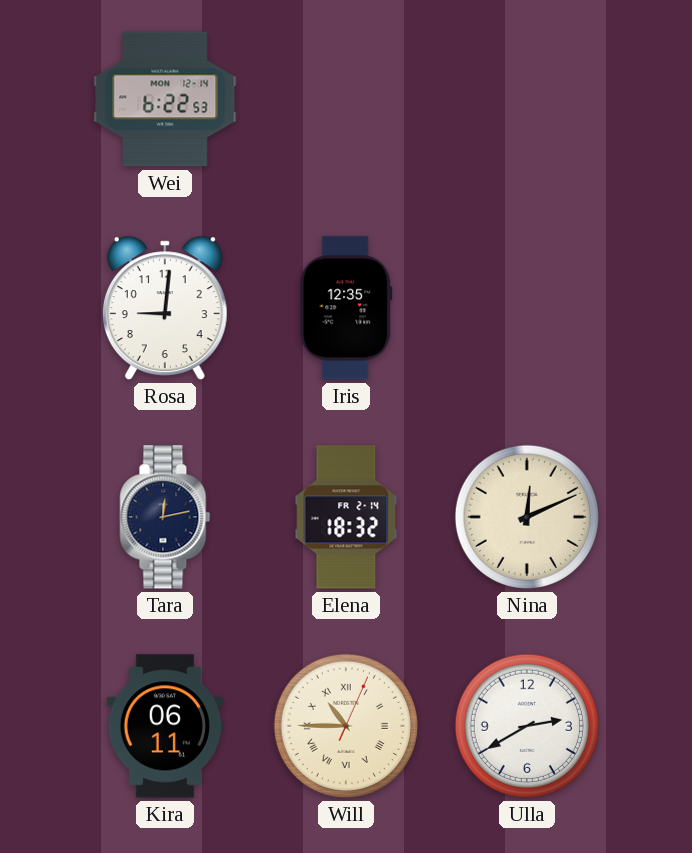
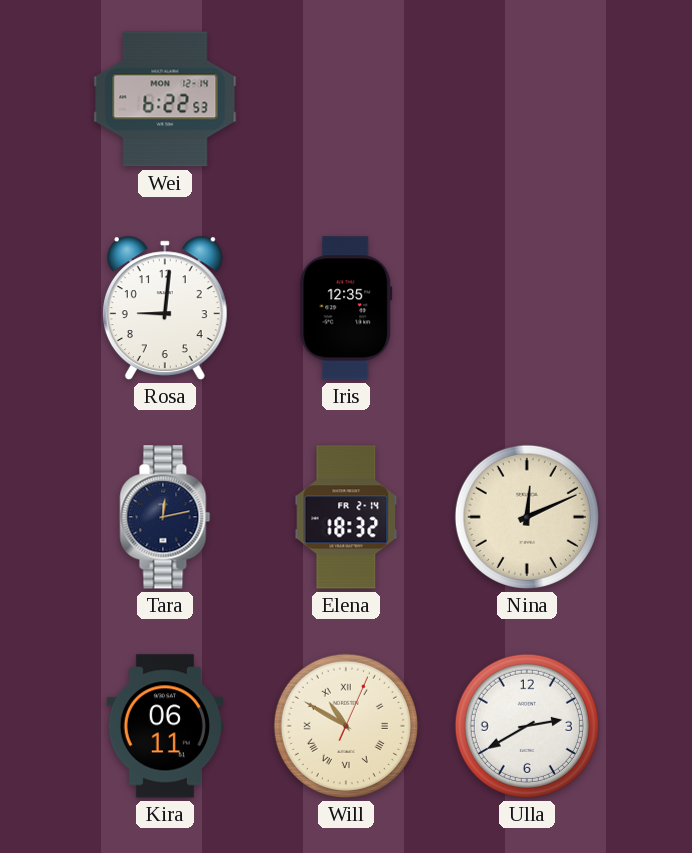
Will: 10:45 -> 10:50 (346, 726)
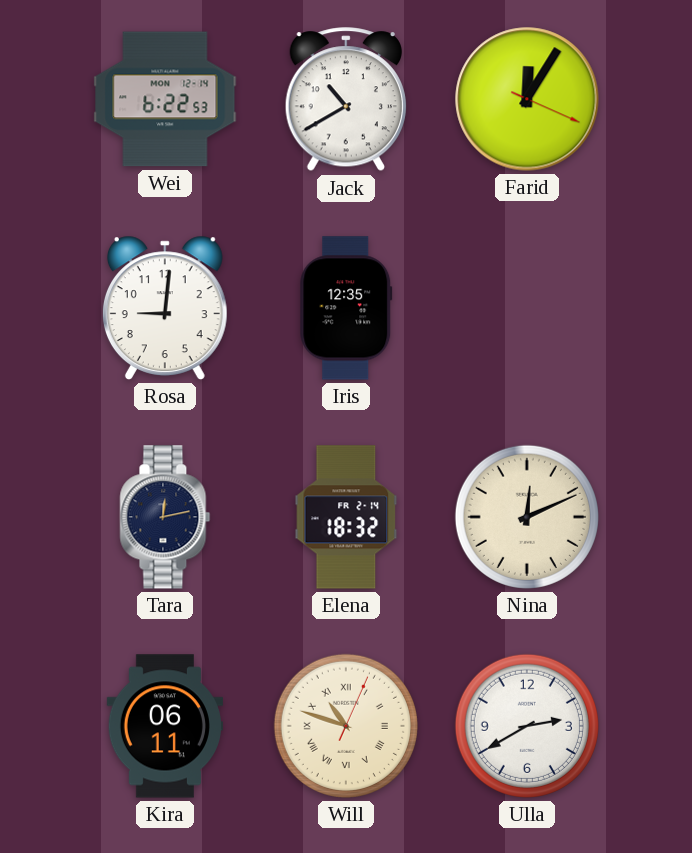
Jack: none -> 10:40 (345, 100)
Farid: none -> 12:05 (527, 99)
Will: 10:50 -> 10:48 (346, 726)
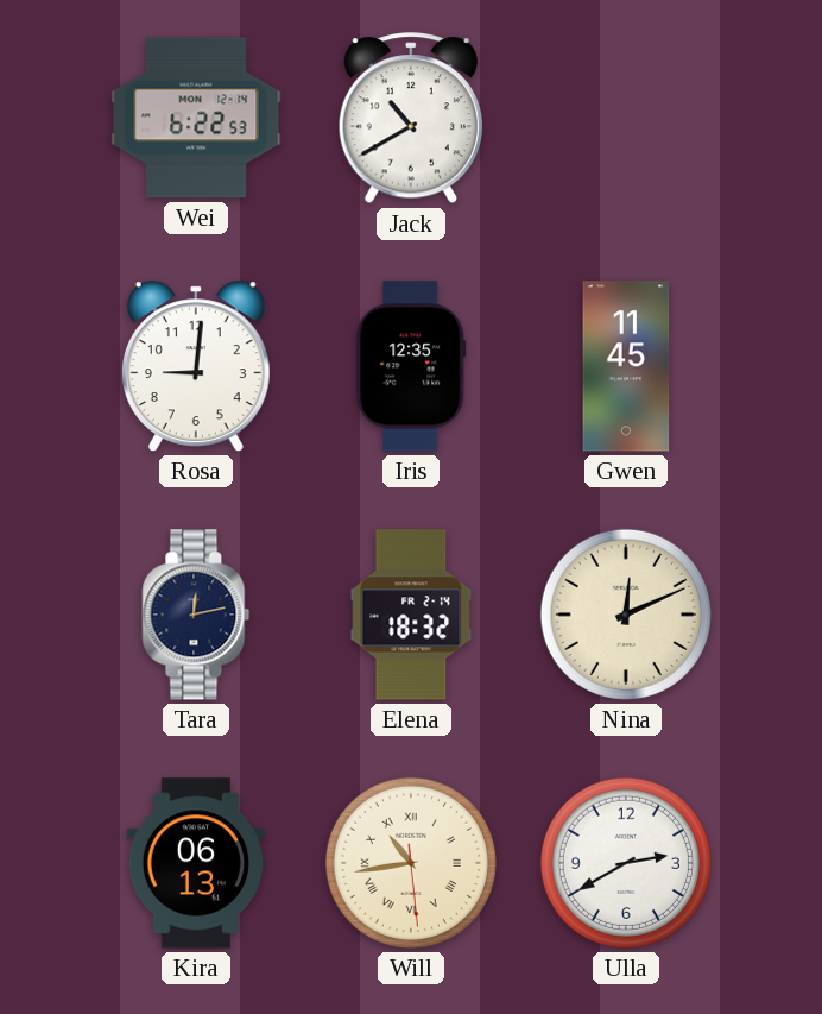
Farid: 12:05 -> none (527, 99)
Gwen: none -> 11:45 (626, 366)
Kira: 06:11 -> 06:13 (195, 863)
Will: 10:48 -> 10:43 (411, 863)
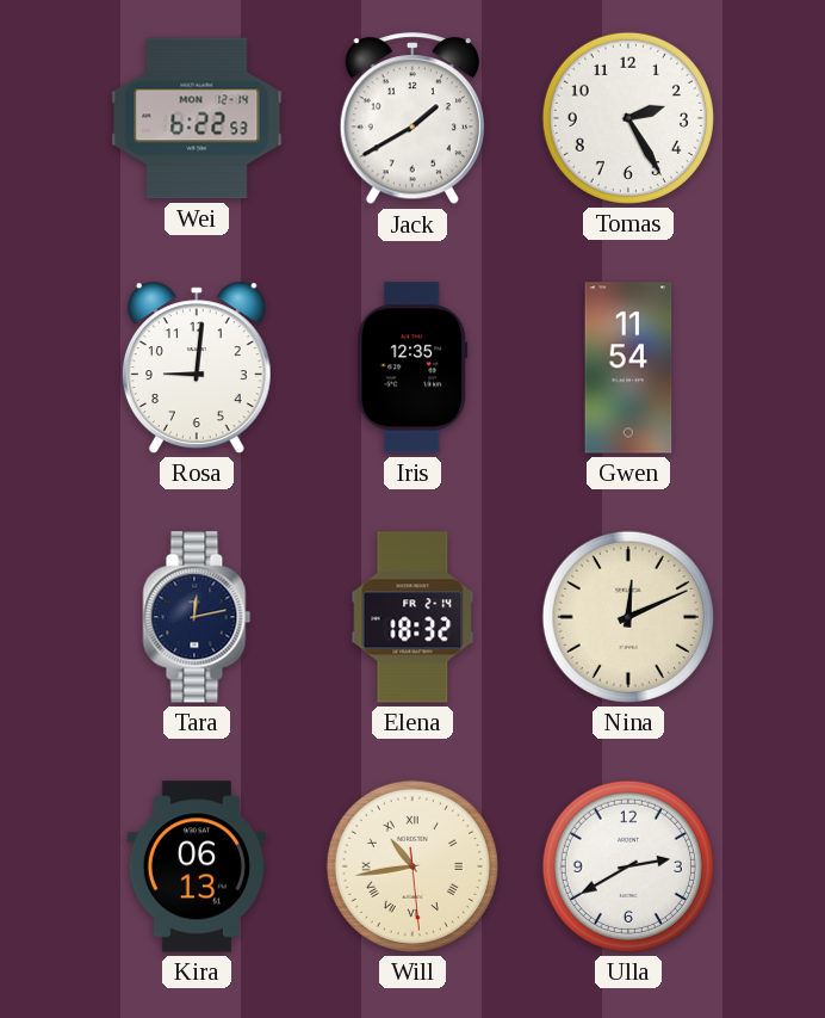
Jack: 10:40 -> 1:40 (411, 119)
Tomas: none -> 2:25 (628, 118)
Gwen: 11:45 -> 11:54 (628, 368)
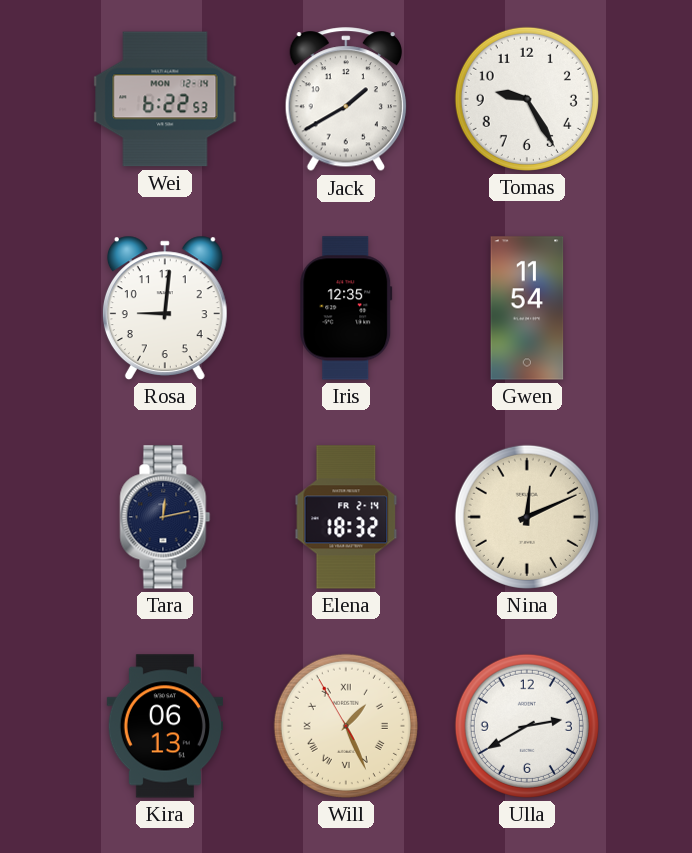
Tomas: 2:25 -> 9:25 (527, 99)
Will: 10:43 -> 1:25 (346, 726)
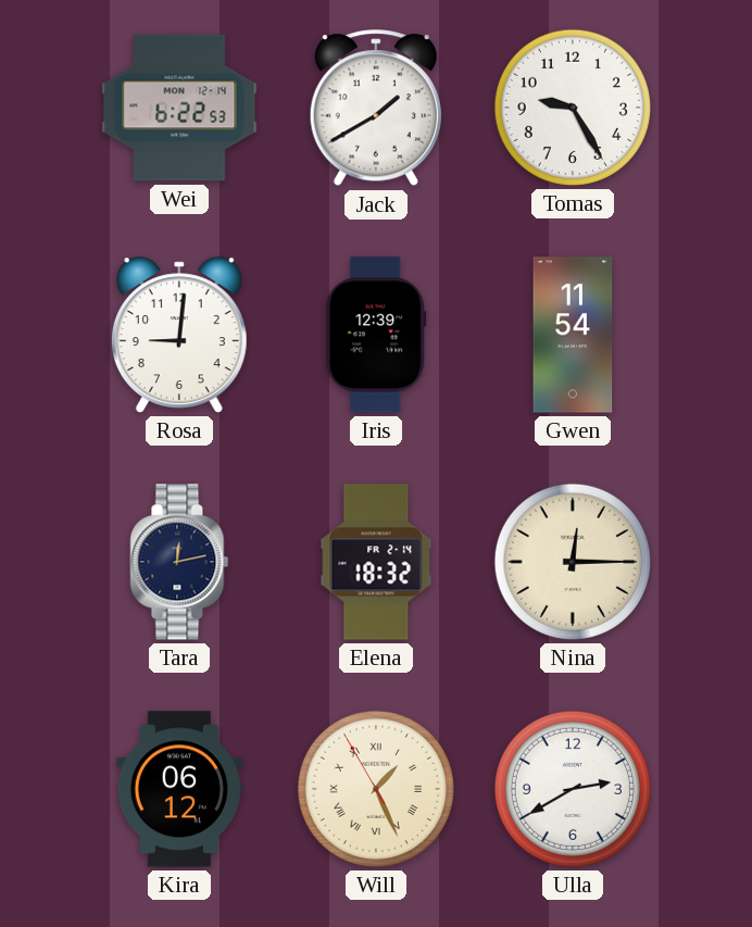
Iris: 12:35 -> 12:39 (376, 335)
Nina: 12:11 -> 12:15 (573, 562)
Kira: 06:13 -> 06:12 (178, 789)
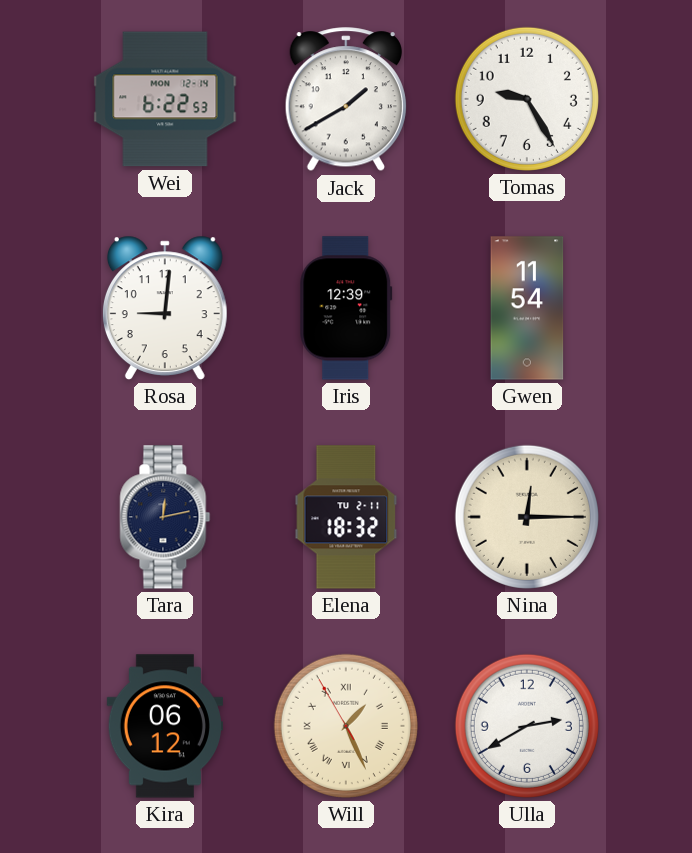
Elena date: FR 2-14 -> TU 2-11 (346, 517)
